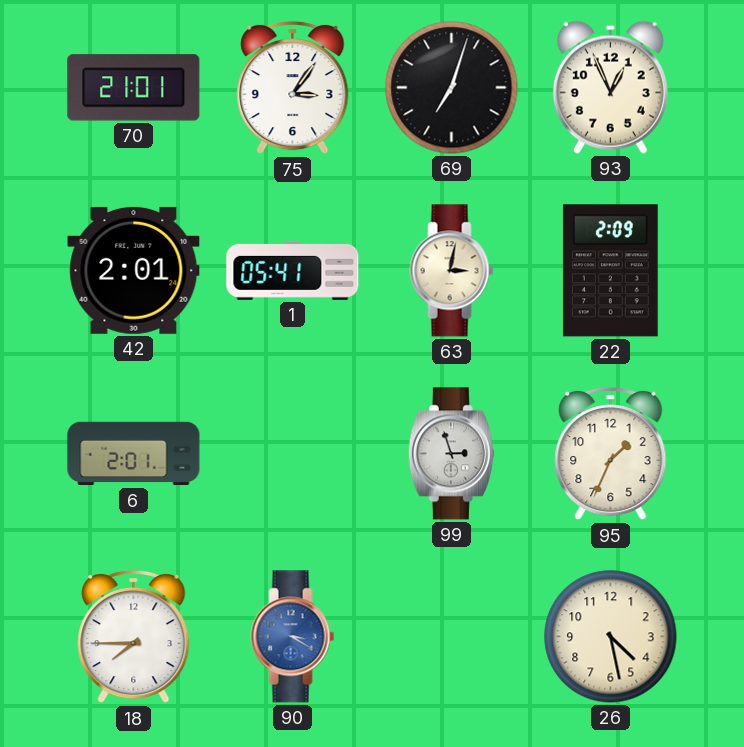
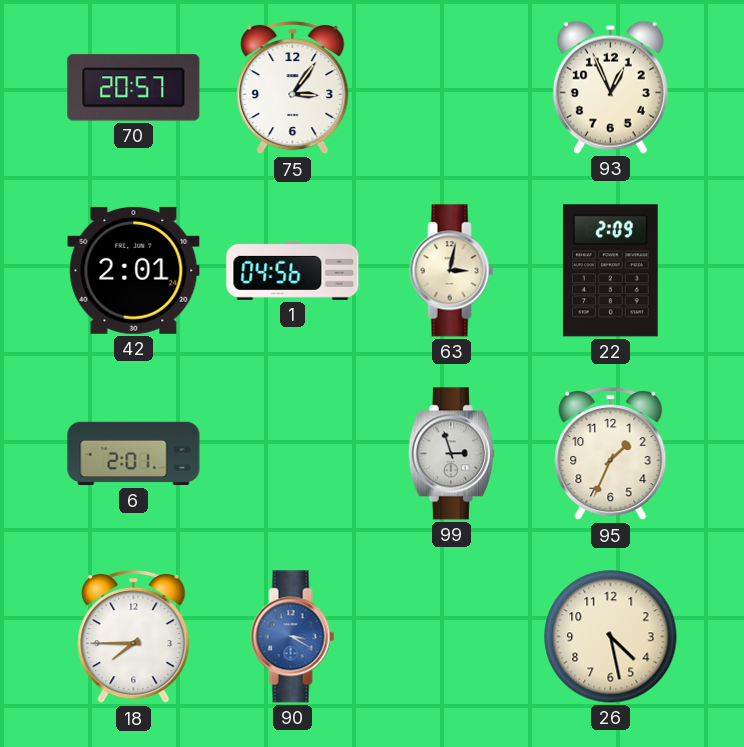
70: 21:01 -> 20:57 (134, 88)
69: 7:03 -> none (452, 88)
1: 05:41 -> 04:56 (293, 270)
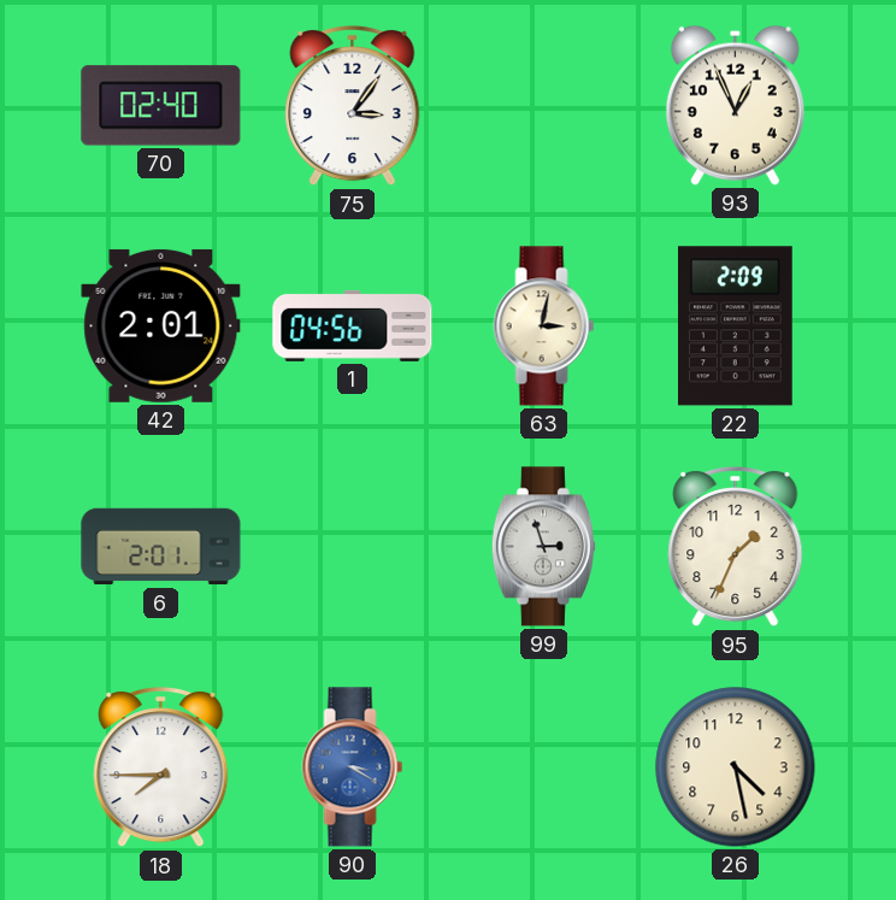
70: 20:57 -> 02:40 (161, 106)
